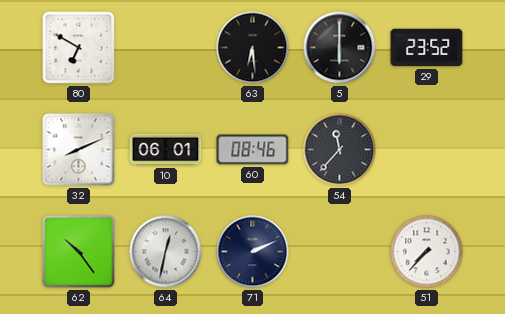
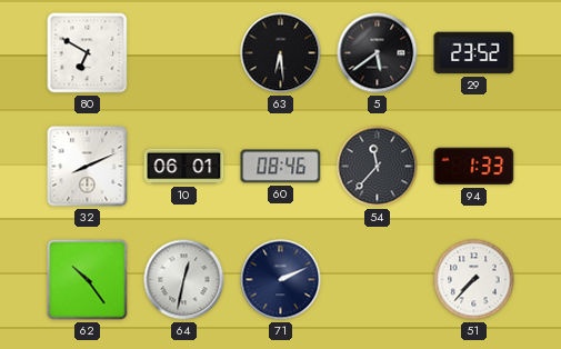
5: 6:00 -> 5:39 (378, 53)
94: none -> 1:33 (474, 167)
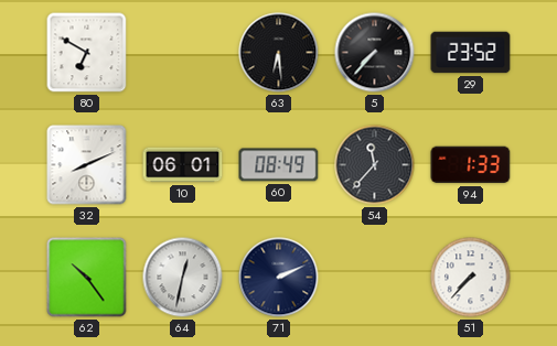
5: 5:39 -> 7:37 (375, 53)
60: 08:46 -> 08:49 (279, 165)
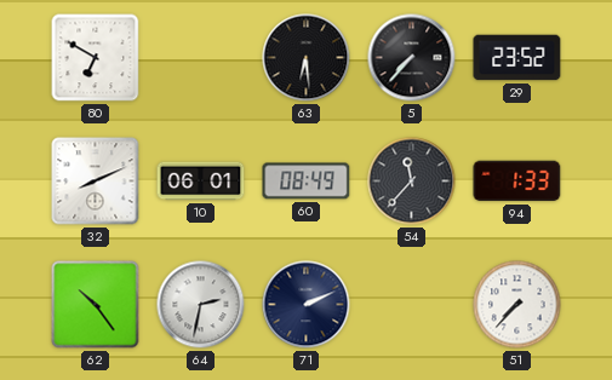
64: 12:32 -> 2:32 (201, 305)
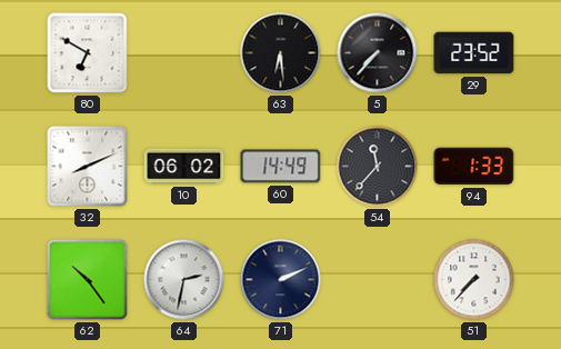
10: 06:01 -> 06:02 (184, 167)
60: 08:49 -> 14:49 (281, 167)
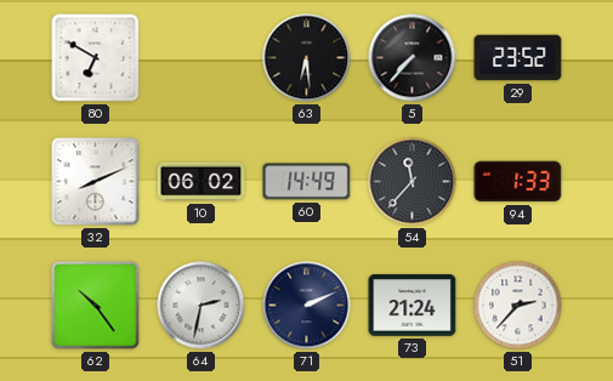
73: none -> 21:24 (413, 306)
51: 7:37 -> 2:37 (518, 306)
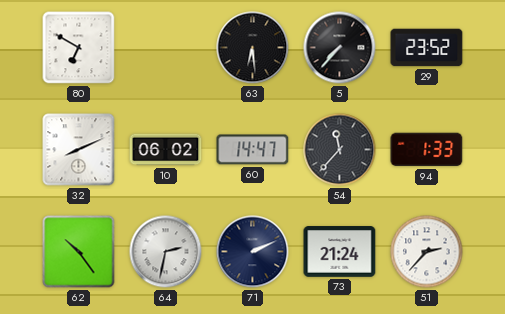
60: 14:49 -> 14:47 (253, 150)
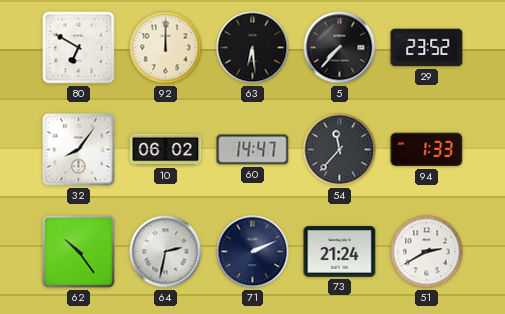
92: none -> 12:00 (166, 48)
32: 8:11 -> 8:06 (79, 150)
51: 2:37 -> 2:40 (427, 252)
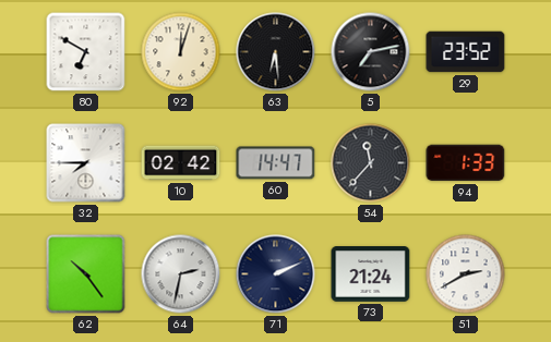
92: 12:00 -> 12:03 (181, 52)
5: 7:37 -> 7:13 (371, 52)
32: 8:06 -> 7:45 (86, 163)
10: 06:02 -> 02:42 (181, 163)
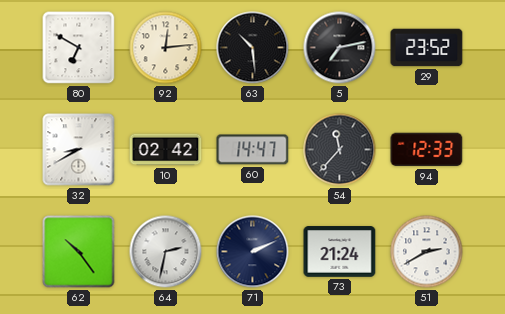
92: 12:03 -> 12:14 (166, 48)
63: 6:29 -> 10:29 (253, 48)
32: 7:45 -> 8:40 (79, 150)
94: 1:33 -> 12:33 (427, 150)
